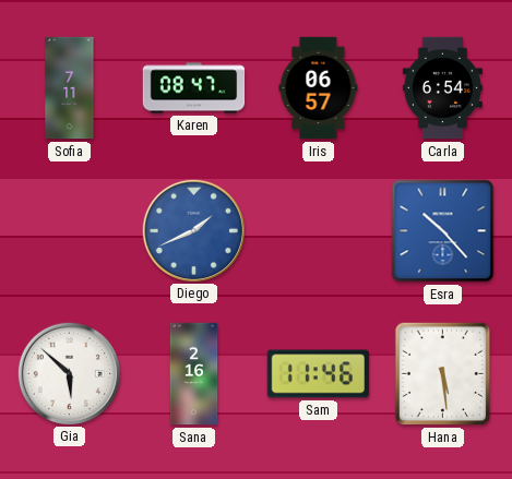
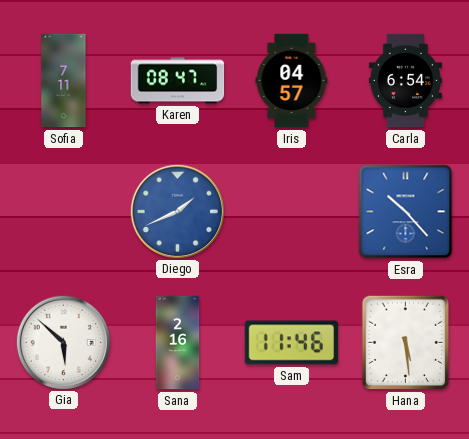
Iris: 06:57 -> 04:57 (292, 81)
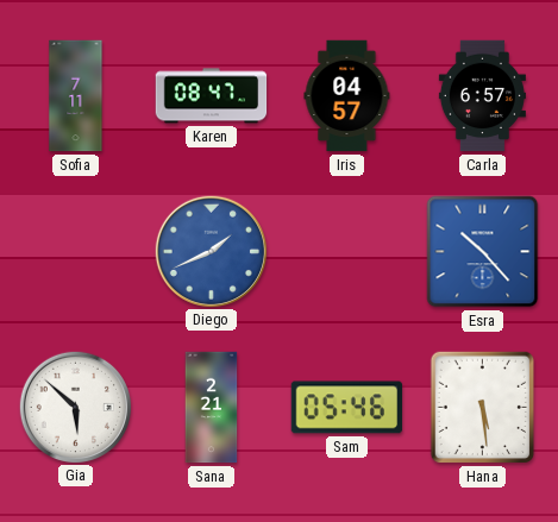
Carla: 6:54 -> 6:57 (482, 96)
Sana: 2:16 -> 2:21 (212, 408)
Sam: 11:46 -> 05:46 (347, 408)
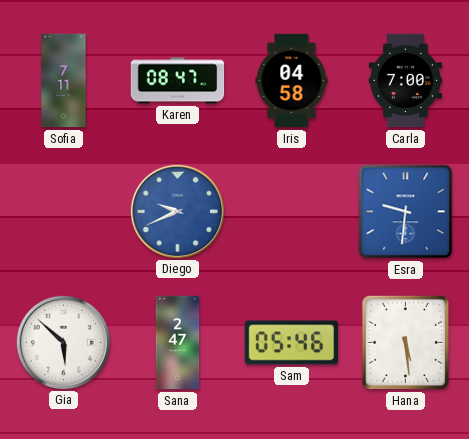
Iris: 04:57 -> 04:58 (292, 81)
Carla: 6:57 -> 7:00 (405, 81)
Diego: 1:41 -> 9:41 (177, 211)
Esra: 10:23 -> 9:31 (406, 212)
Sana: 2:21 -> 2:47 (178, 343)
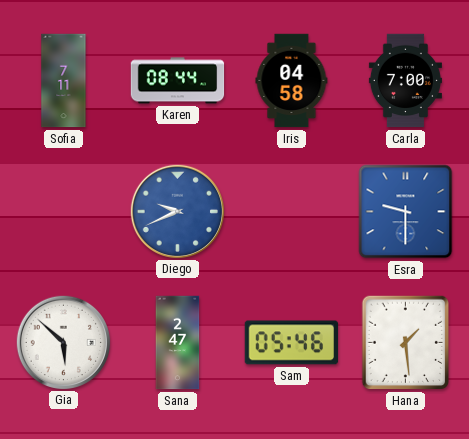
Karen: 08:47 -> 08:44 (178, 81)
Esra: 9:31 -> 9:30 (406, 212)
Hana: 5:29 -> 1:29 (406, 343)
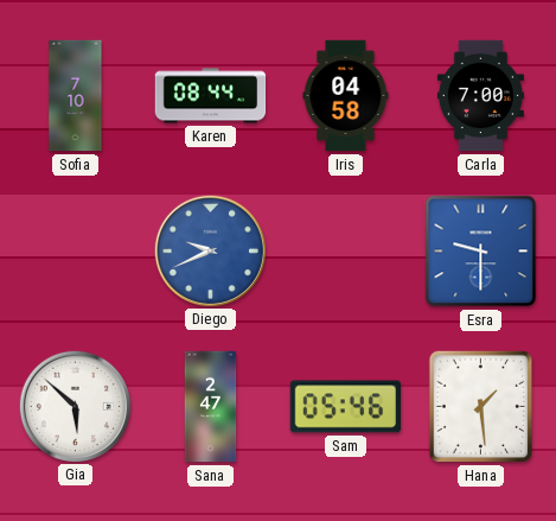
Sofia: 7:11 -> 7:10 (76, 96)
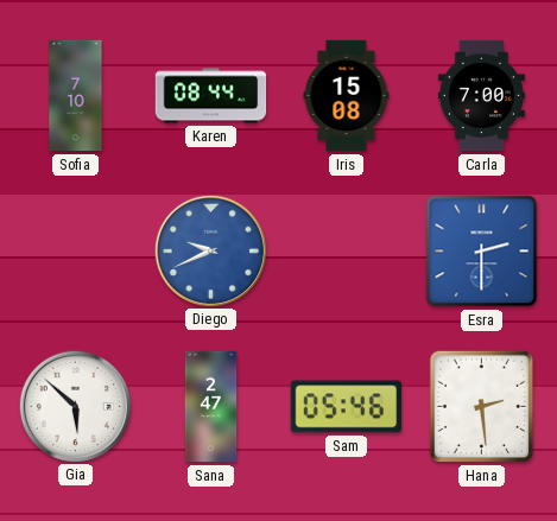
Iris: 04:58 -> 15:08 (347, 96)
Esra: 9:30 -> 2:30 (482, 252)
Hana: 1:29 -> 2:29 (482, 407)
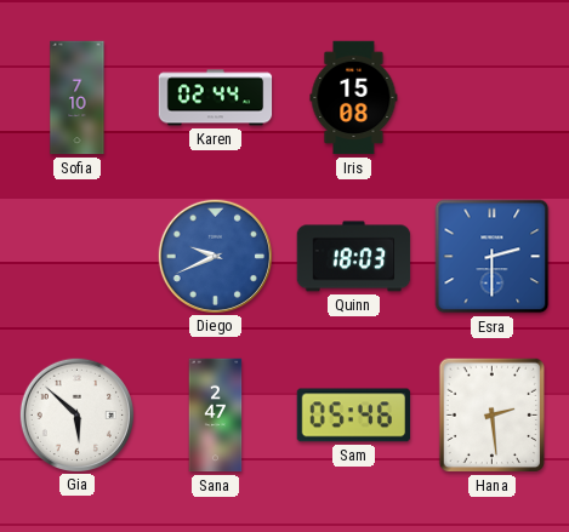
Karen: 08:44 -> 02:44 (216, 98)
Carla: 7:00 -> none (481, 96)
Quinn: none -> 18:03 (354, 257)
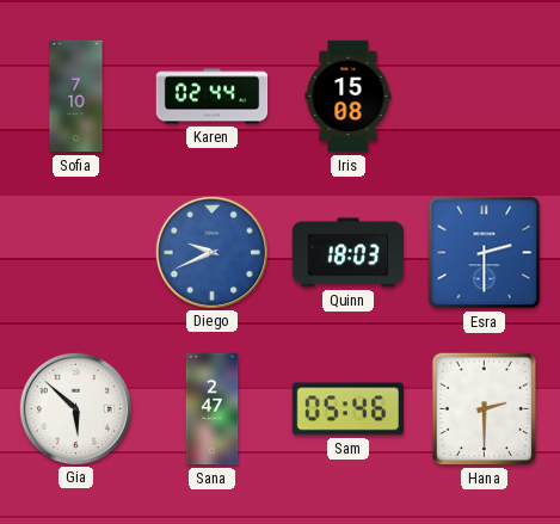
Hana: 2:29 -> 2:30 (485, 409)
